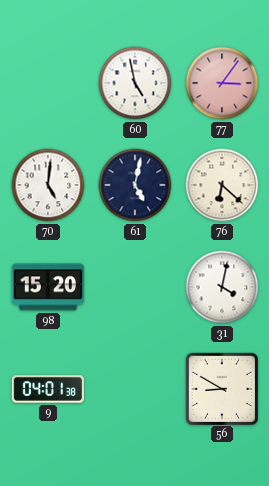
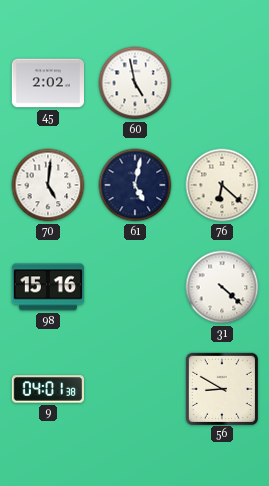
45: none -> 2:02 (47, 83)
77: 3:06 -> none (222, 83)
98: 15:20 -> 15:16 (47, 287)
31: 4:02 -> 4:22 (222, 287)
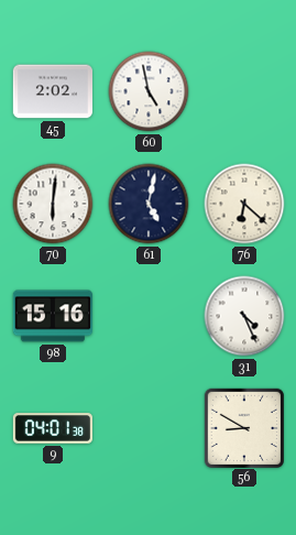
70: 5:01 -> 6:01 (53, 204)
31: 4:22 -> 4:26 (244, 316)
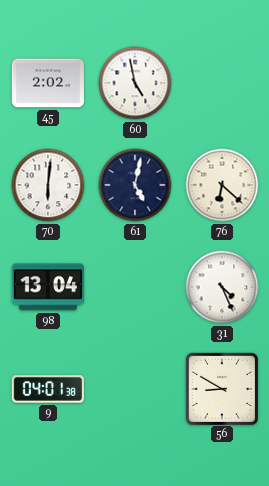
98: 15:16 -> 13:04 (47, 287)
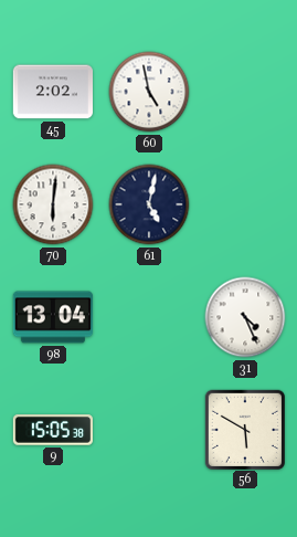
76: 6:22 -> none (222, 185)
9: 04:01 -> 15:05 (52, 430)
56: 8:50 -> 5:50 (244, 429)
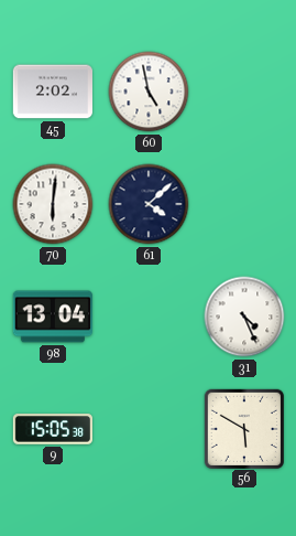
61: 5:02 -> 4:08 (149, 204)
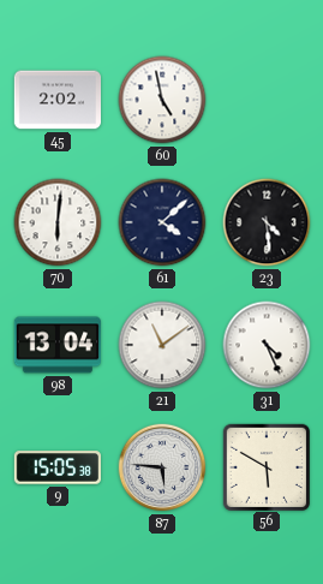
23: none -> 4:29 (267, 222)
21: none -> 11:09 (162, 345)
87: none -> 5:46 (162, 467)
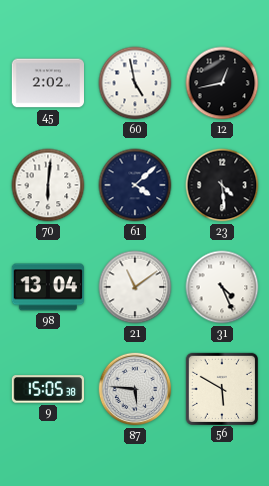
12: none -> 12:43 (222, 83)
